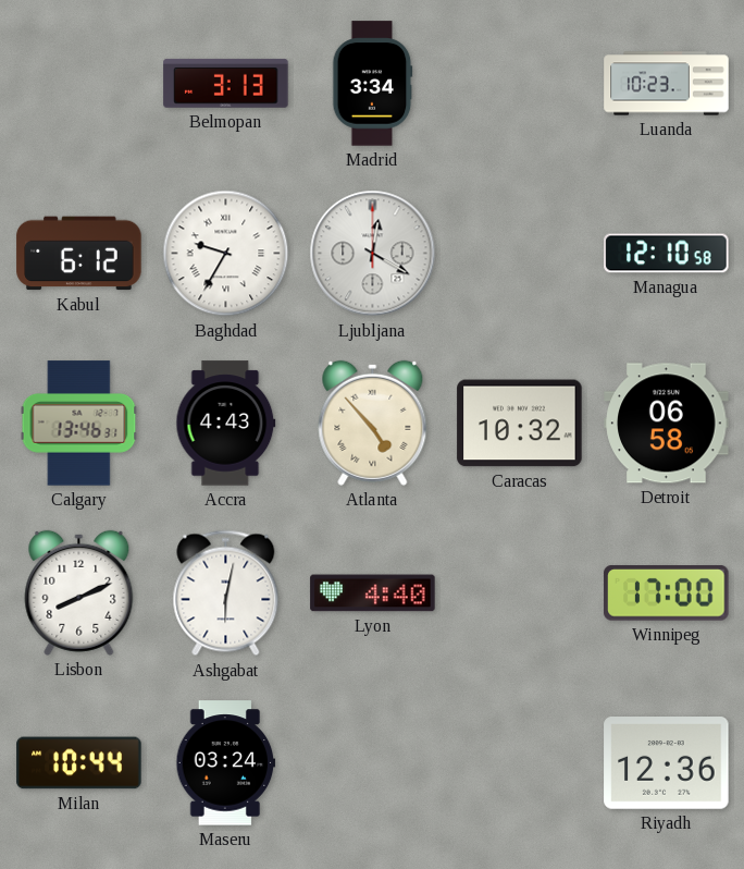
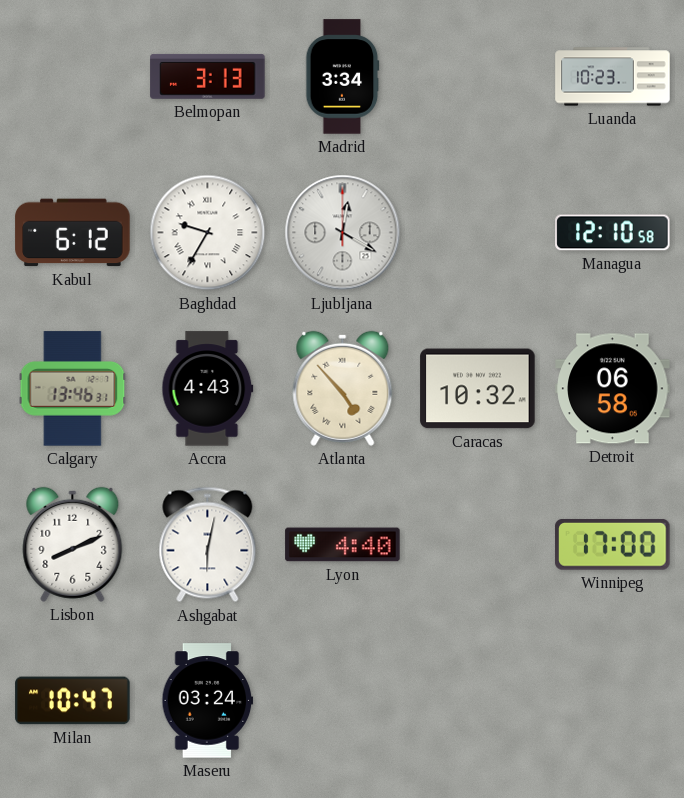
Milan: 10:44 -> 10:47 (73, 701)
Riyadh: 12:36 -> none (667, 763)
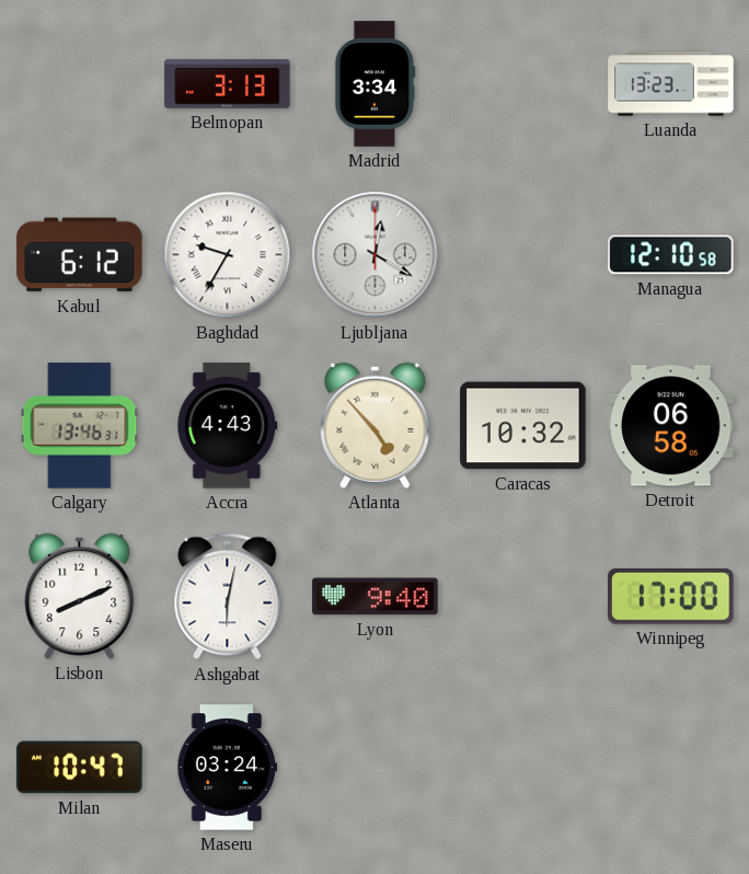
Luanda: 10:23 -> 13:23 (671, 84)
Lyon: 4:40 -> 9:40 (376, 597)
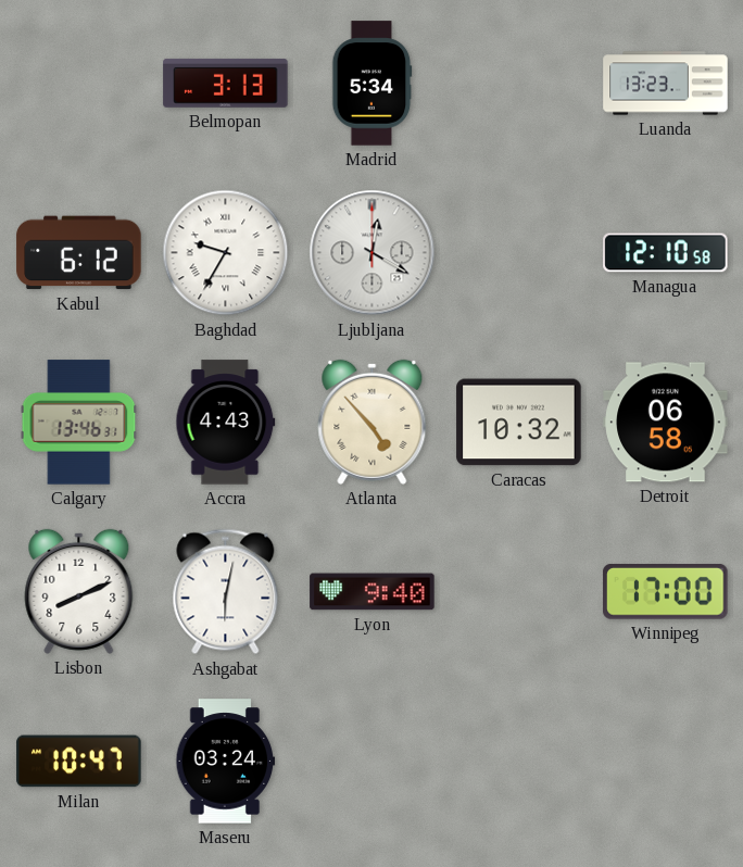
Madrid: 3:34 -> 5:34 (373, 84)
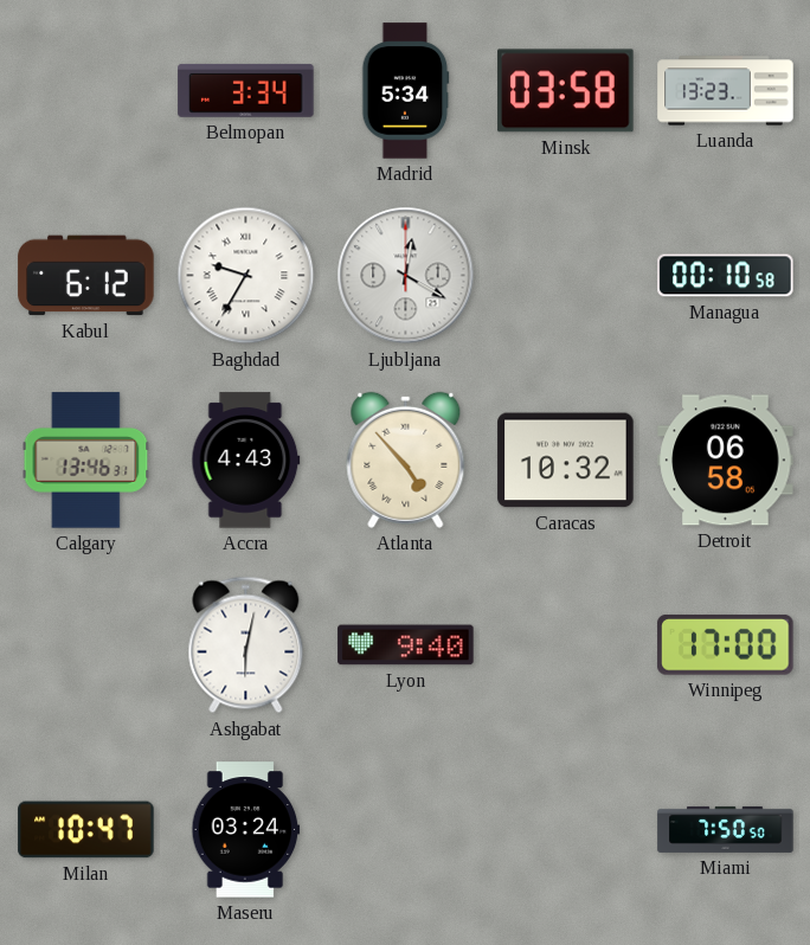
Belmopan: 3:13 -> 3:34 (246, 90)
Minsk: none -> 03:58 (566, 91)
Managua: 12:10 -> 00:10 (726, 276)
Lisbon: 8:11 -> none (79, 591)
Miami: none -> 7:50 (726, 829)
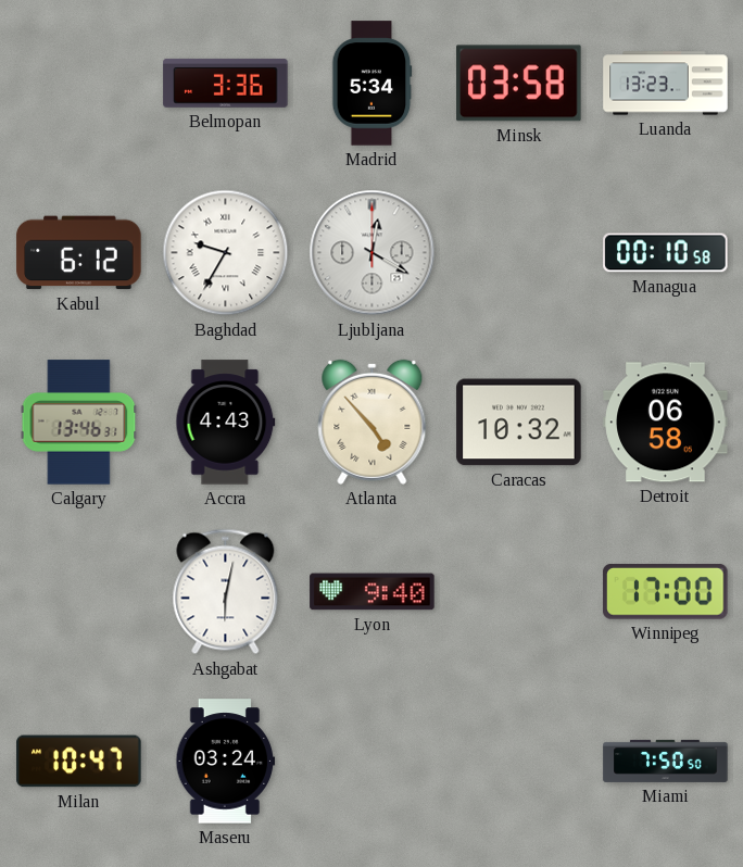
Belmopan: 3:34 -> 3:36 (226, 83)
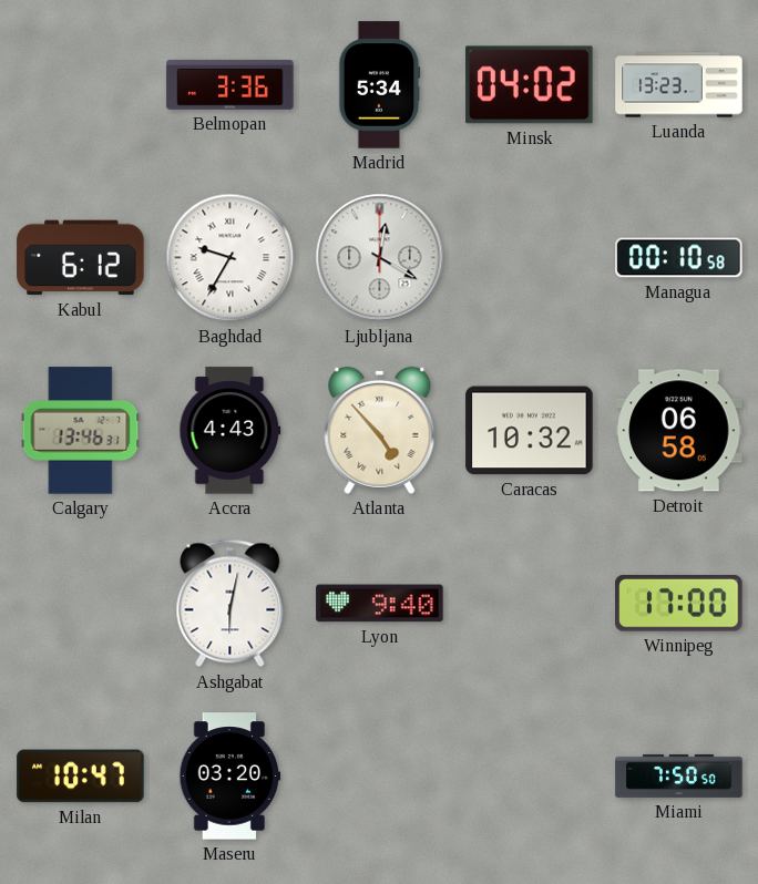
Minsk: 03:58 -> 04:02 (530, 85)
Maseru: 03:24 -> 03:20 (231, 777)
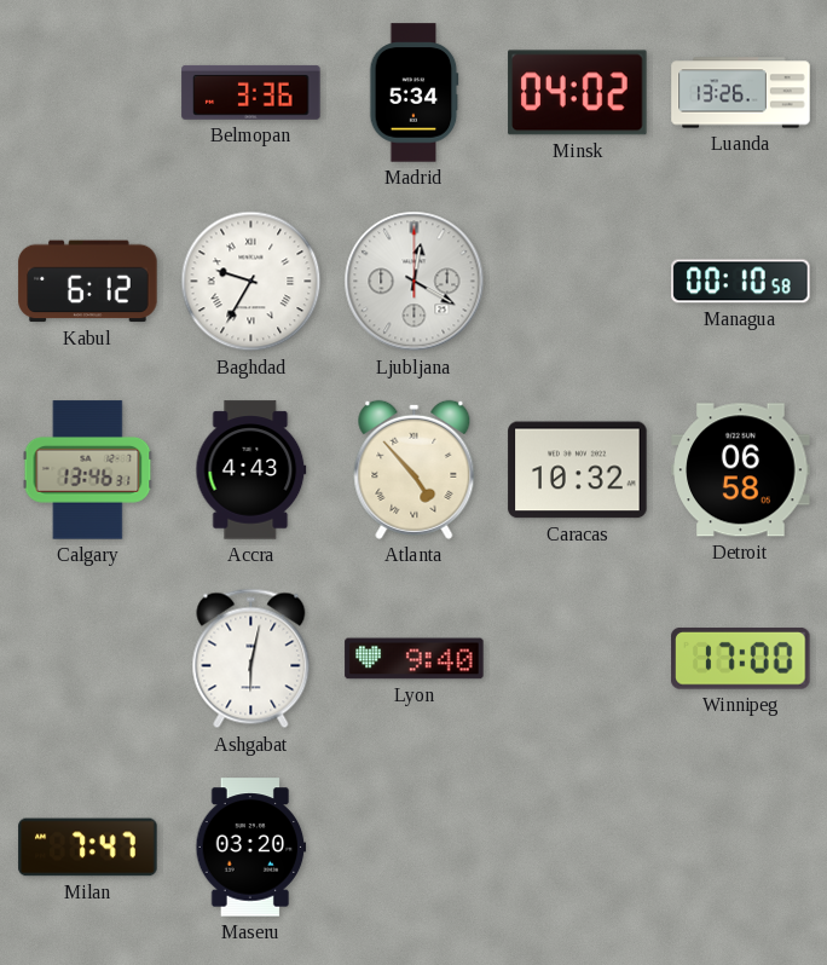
Luanda: 13:23 -> 13:26 (741, 93)
Milan: 10:47 -> 7:47 (88, 848)
Miami: 7:50 -> none (679, 775)
